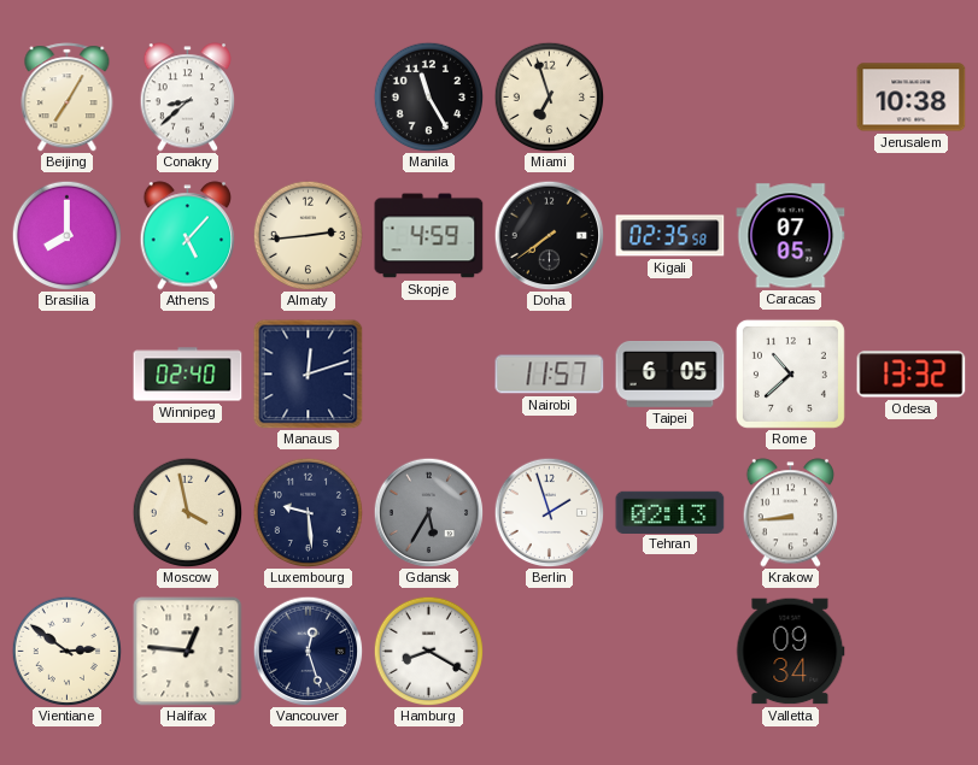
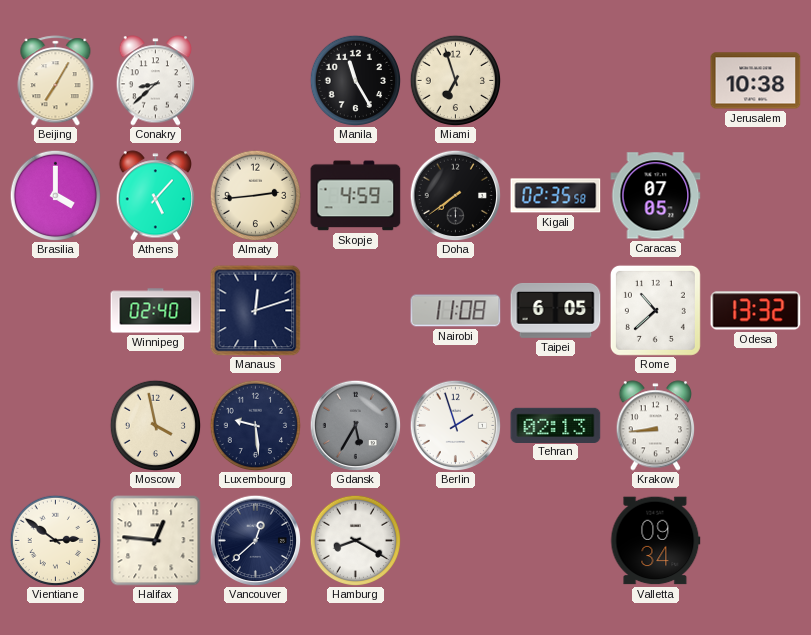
Brasilia: 8:00 -> 4:00 (55, 195)
Nairobi: 11:57 -> 11:08 (456, 311)
Vancouver: 12:27 -> 12:38 (255, 540)
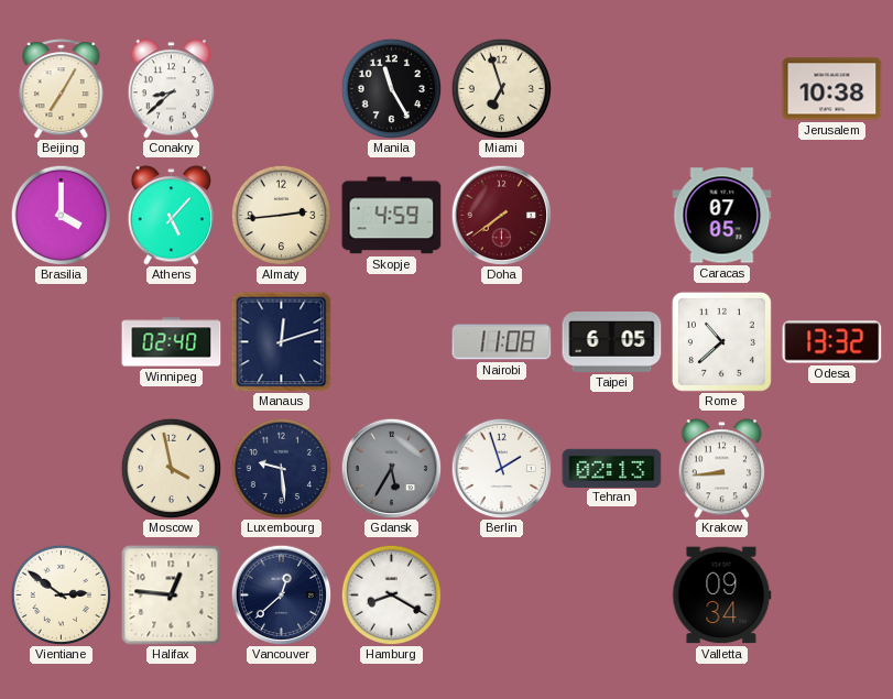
Doha dial: black -> burgundy (501, 215)
Kigali: 02:35 -> none (556, 196)
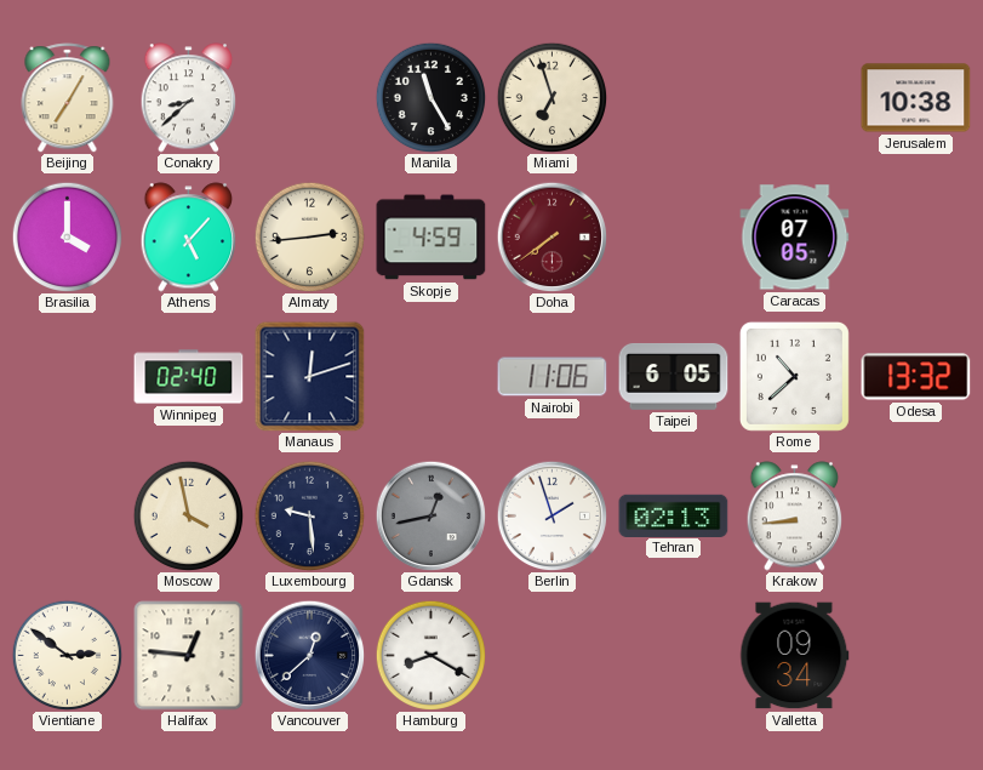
Nairobi: 11:08 -> 11:06 (553, 377)
Gdansk: 5:35 -> 12:43 (430, 515)
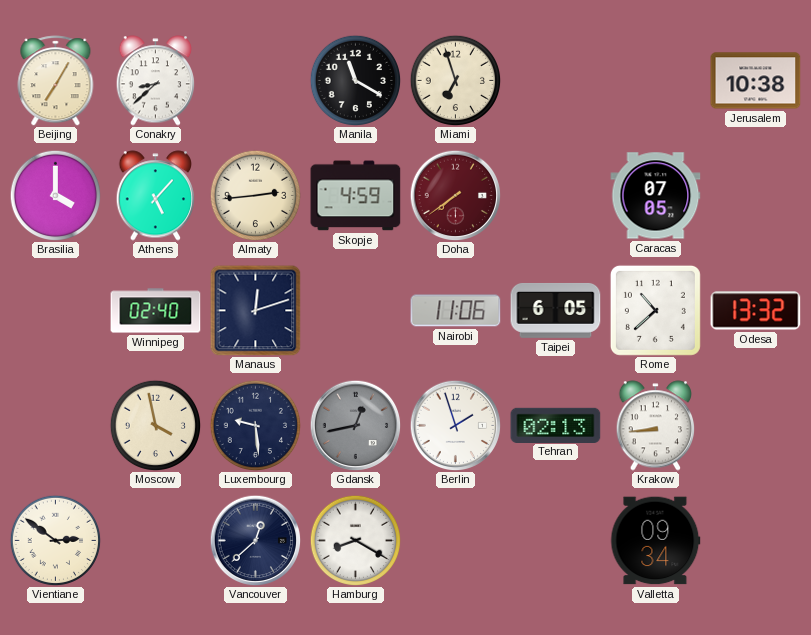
Manila: 11:25 -> 11:20 (355, 80)
Halifax: 12:46 -> none (189, 656)
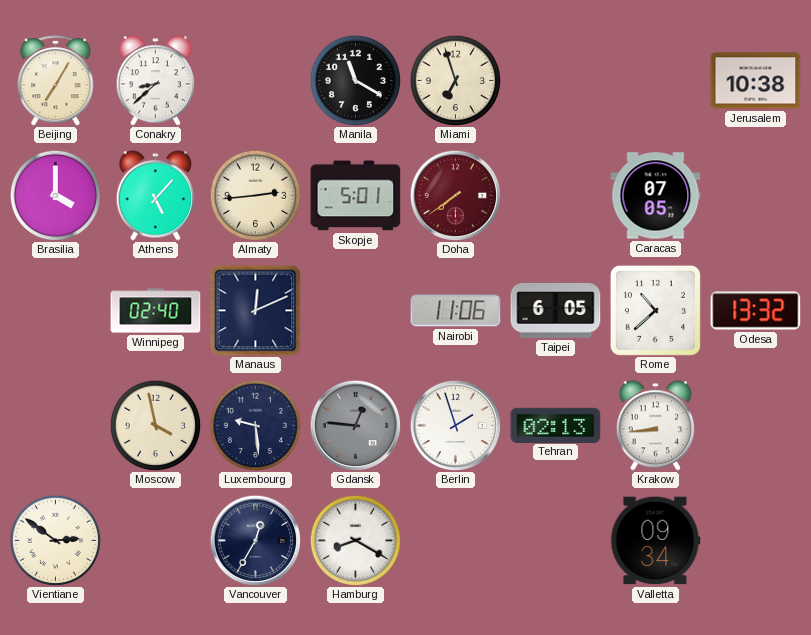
Skopje: 4:59 -> 5:01 (356, 196)
Manaus: 12:12 -> 12:11 (256, 311)
Gdansk: 12:43 -> 12:46 (355, 425)
Vancouver: 12:38 -> 12:35 (255, 540)
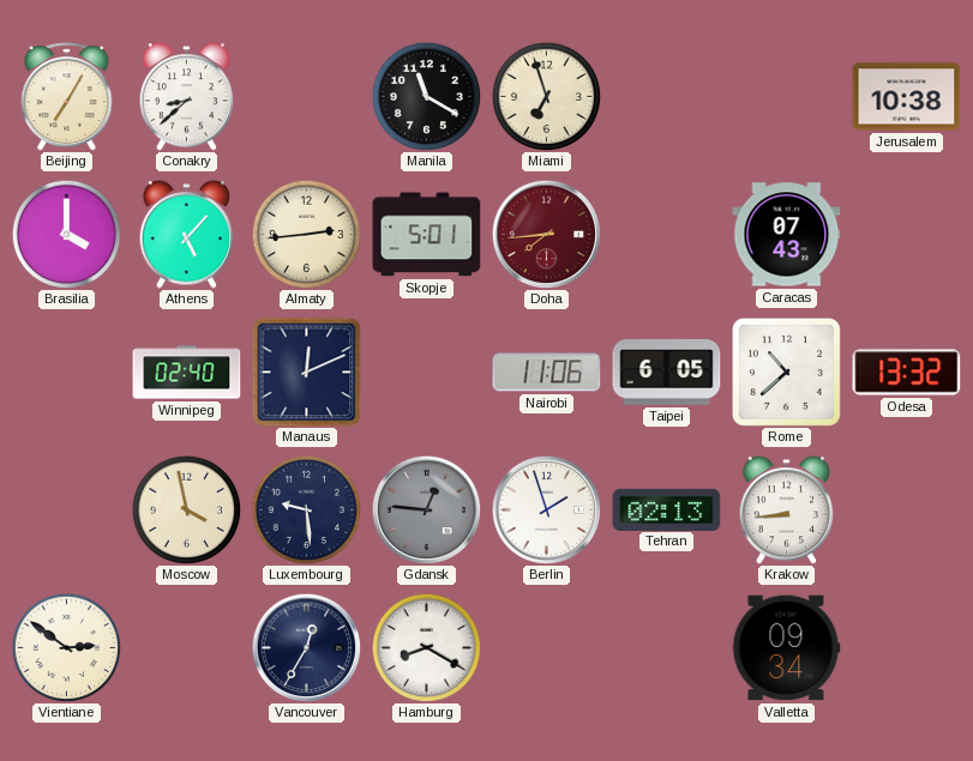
Doha: 7:39 -> 7:44 (546, 234)
Caracas: 07:05 -> 07:43 (787, 235)
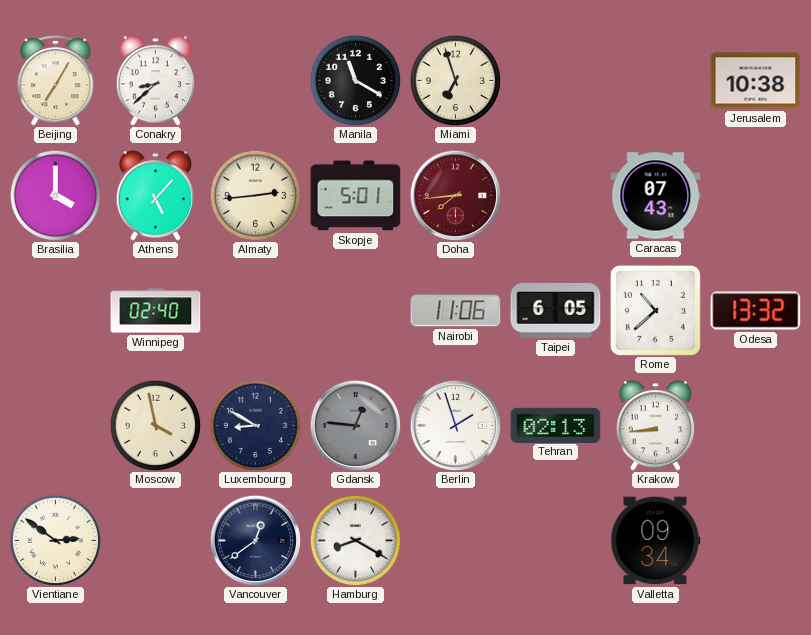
Manaus: 12:11 -> none (307, 373)
Luxembourg: 9:29 -> 8:50 (255, 425)
Vancouver: 12:35 -> 12:39 (255, 540)
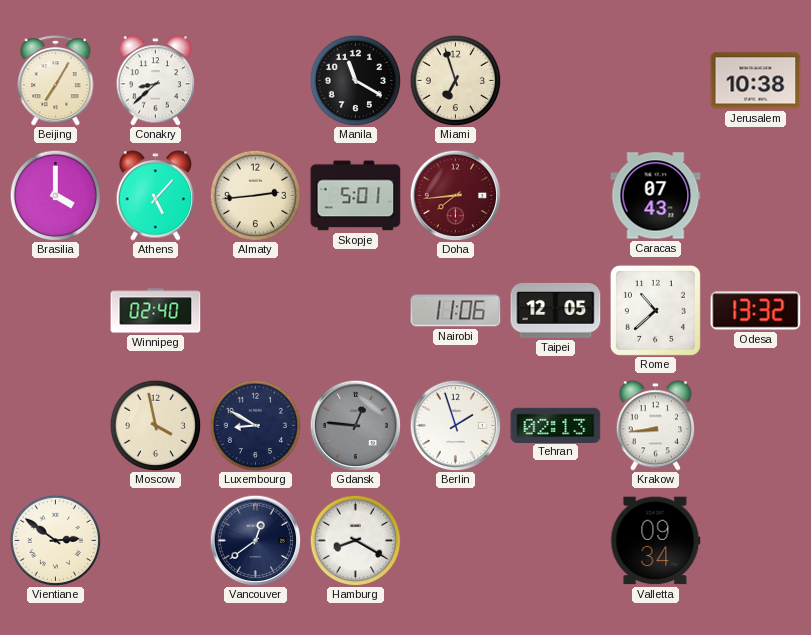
Taipei: 6:05 -> 12:05 (556, 310)
